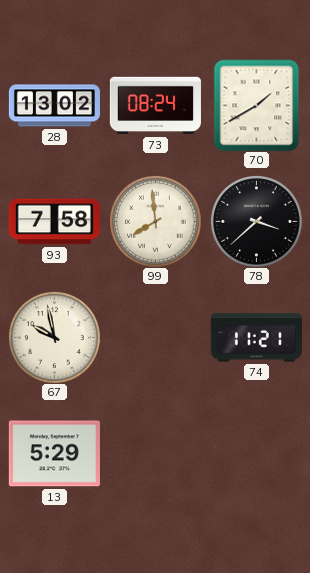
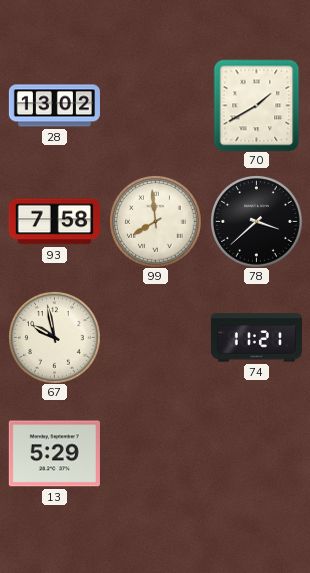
73: 08:24 -> none (155, 106)
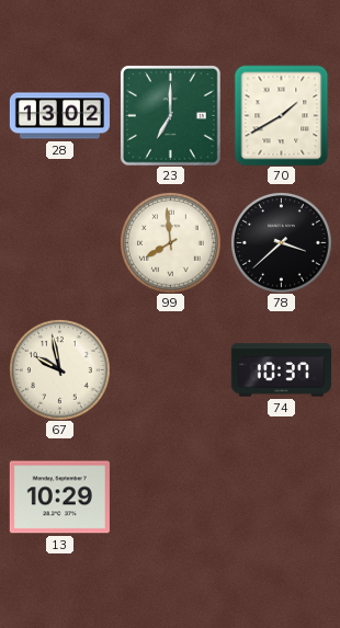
23: none -> 7:00 (170, 115)
93: 7:58 -> none (54, 222)
74: 11:21 -> 10:37 (281, 370)
13: 5:29 -> 10:29 (59, 498)
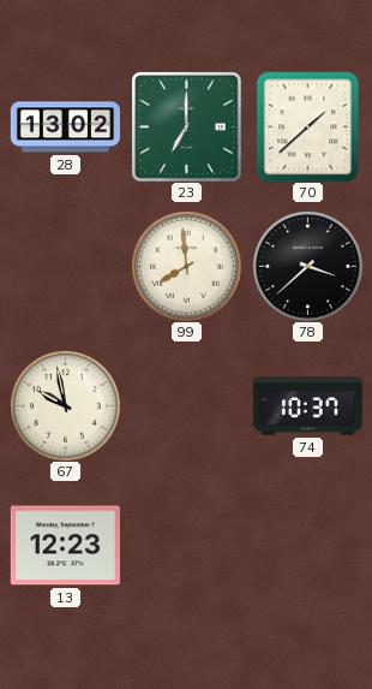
70: 1:40 -> 1:38 (308, 126)
13: 10:29 -> 12:23 (65, 546)
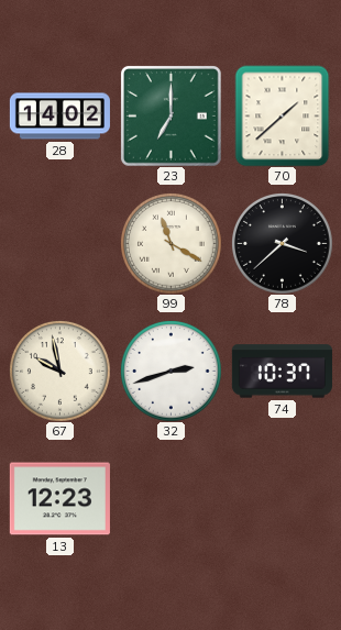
28: 13:02 -> 14:02 (59, 117)
99: 7:59 -> 11:20 (172, 244)
32: none -> 2:42 (172, 372)
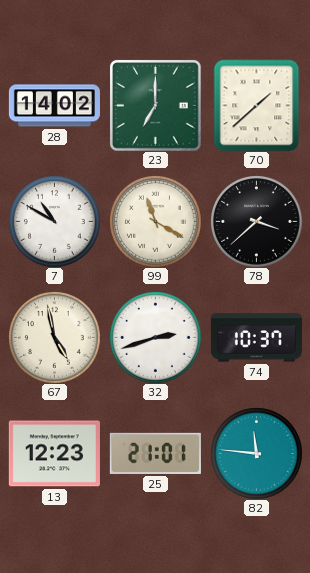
7: none -> 10:50 (55, 222)
67: 9:58 -> 4:58 (55, 338)
25: none -> 21:01 (155, 453)
82: none -> 11:46 (257, 454)
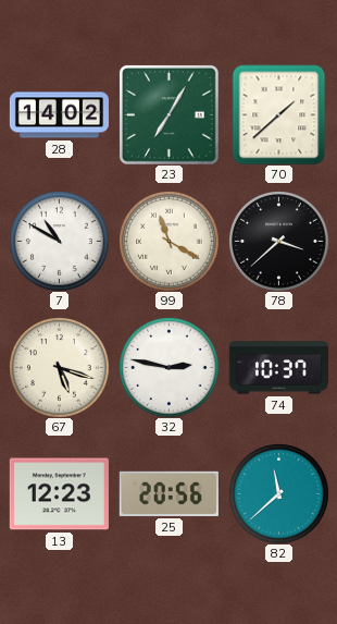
23: 7:00 -> 7:05 (168, 114)
67: 4:58 -> 5:18 (60, 368)
32: 2:42 -> 2:47 (170, 368)
25: 21:01 -> 20:56 (168, 493)
82: 11:46 -> 11:38 (279, 494)
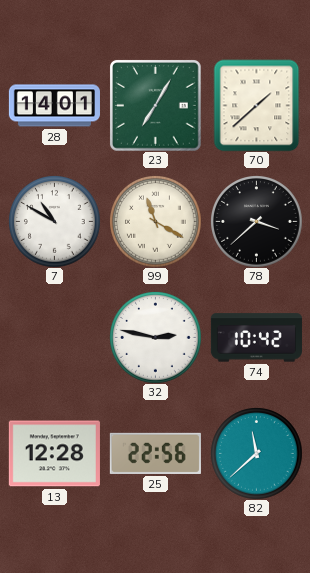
28: 14:02 -> 14:01 (54, 106)
67: 5:18 -> none (60, 368)
74: 10:37 -> 10:42 (256, 338)
13: 12:23 -> 12:28 (54, 454)
25: 20:56 -> 22:56 (155, 453)
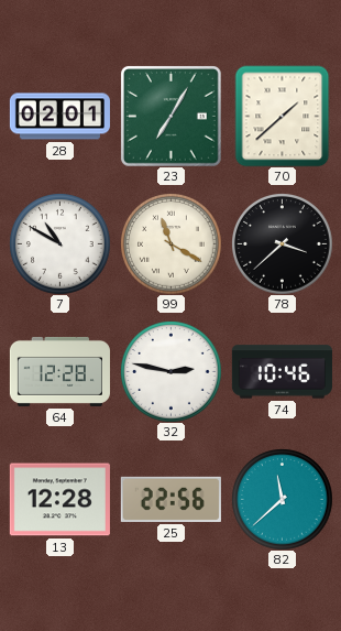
28: 14:01 -> 02:01 (59, 117)
64: none -> 12:28 (59, 371)
74: 10:42 -> 10:46 (282, 372)
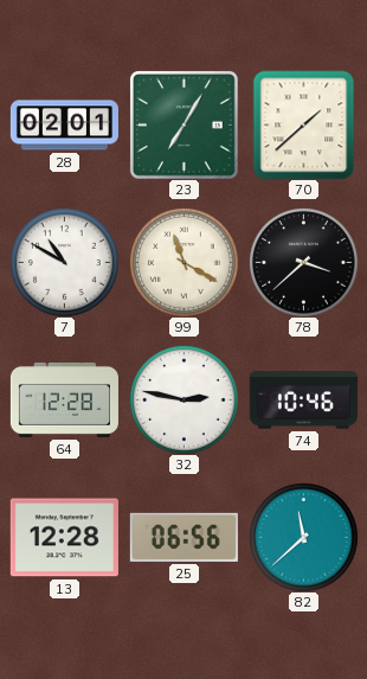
25: 22:56 -> 06:56 (183, 537)
